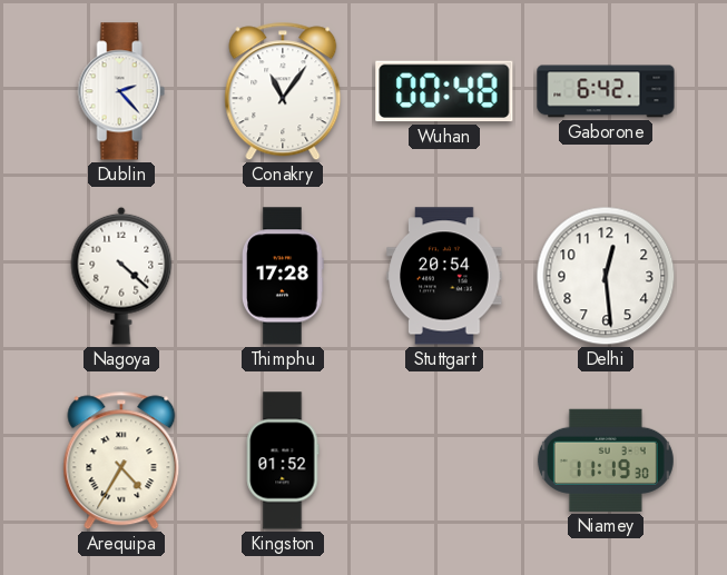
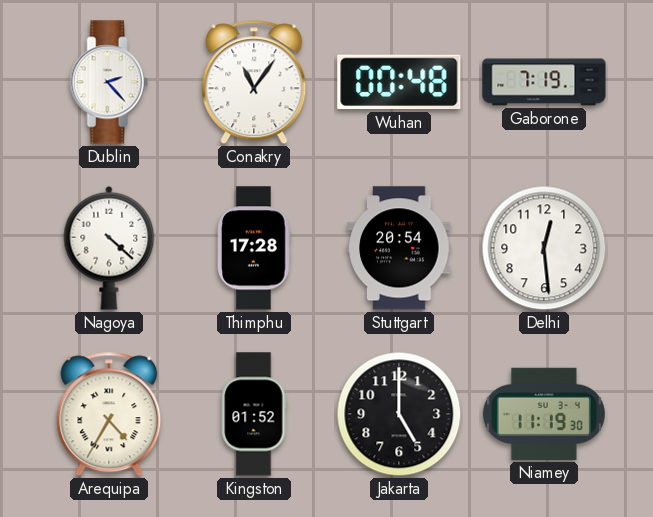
Gaborone: 6:42 -> 7:19 (544, 82)
Jakarta: none -> 5:00 (399, 414)
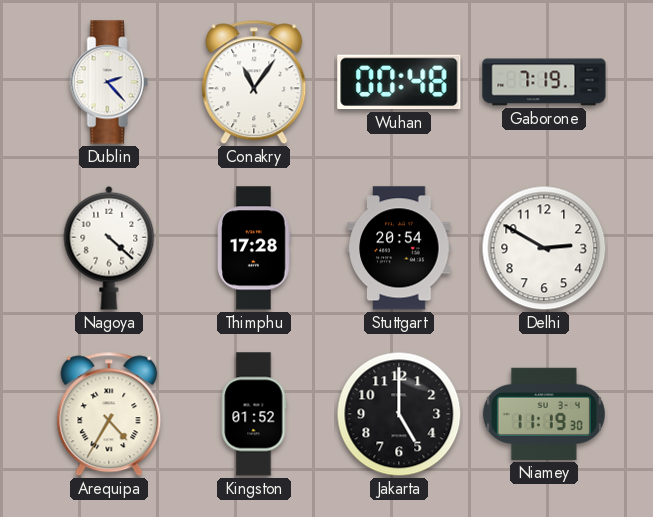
Delhi: 12:29 -> 2:50 (544, 248)
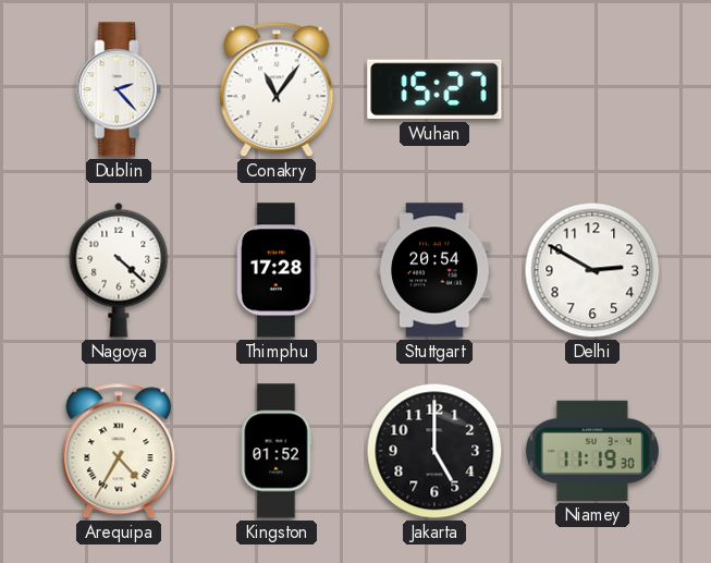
Wuhan: 00:48 -> 15:27 (434, 89)
Gaborone: 7:19 -> none (544, 82)
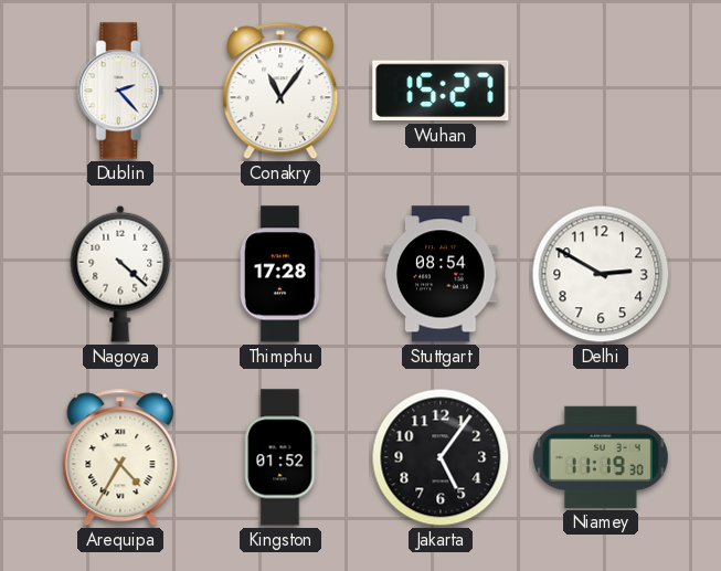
Stuttgart: 20:54 -> 08:54 (441, 274)
Jakarta: 5:00 -> 5:06 (441, 457)
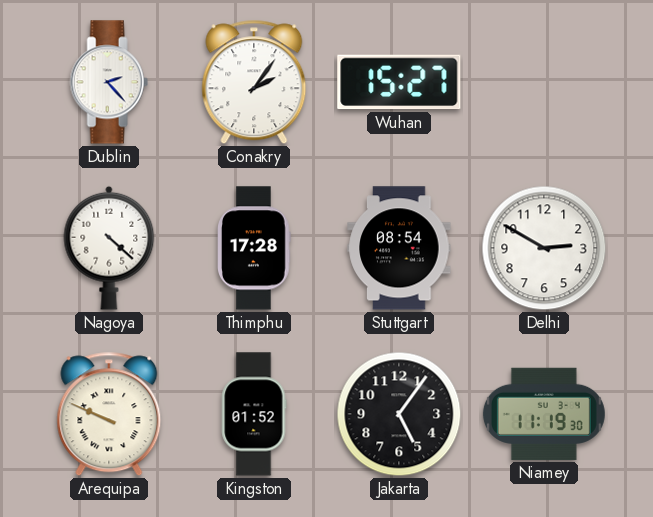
Conakry: 11:06 -> 2:06 (254, 82)
Arequipa: 4:35 -> 9:49 (109, 414)
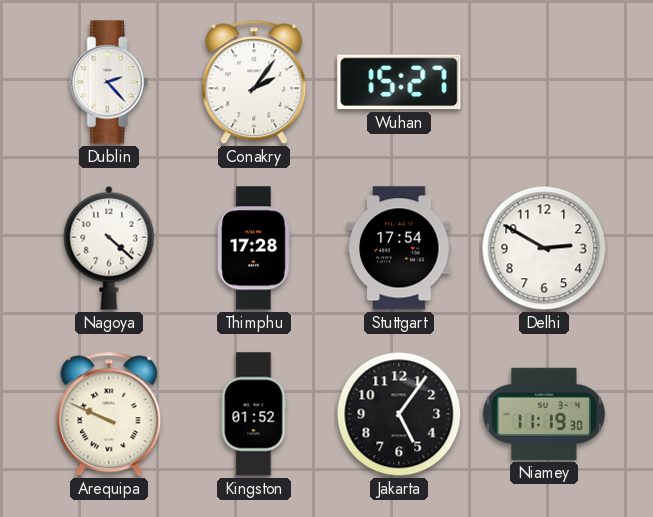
Stuttgart: 08:54 -> 17:54 (399, 248)
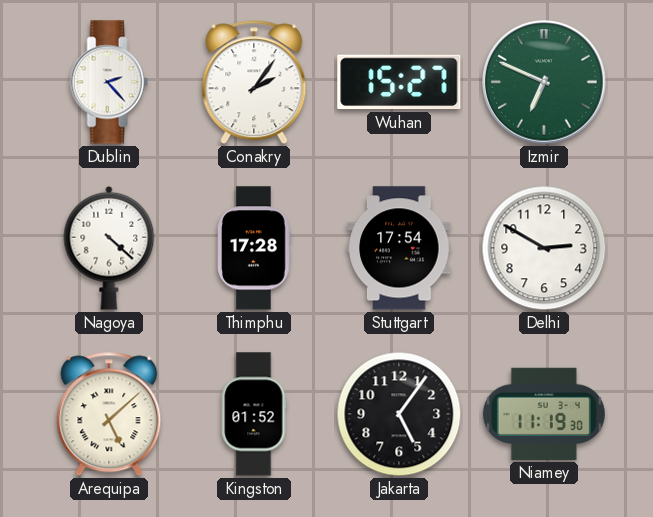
Izmir: none -> 6:49 (544, 82)
Arequipa: 9:49 -> 5:08 (109, 414)
